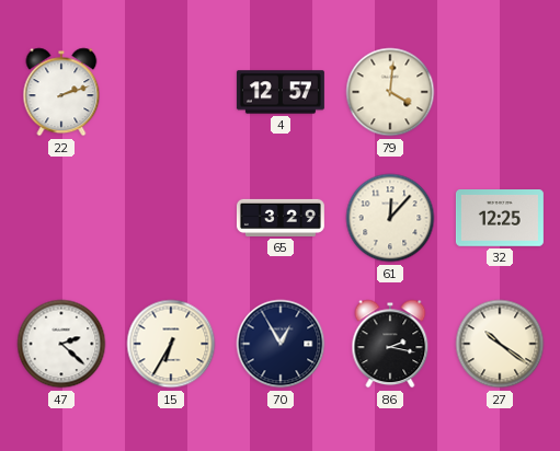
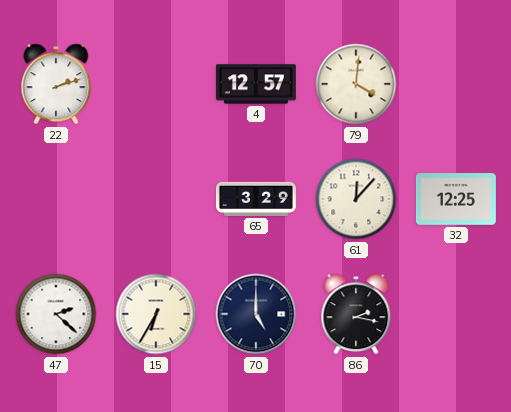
70: 12:55 -> 5:00 (256, 314)
27: 10:21 -> none (500, 344)
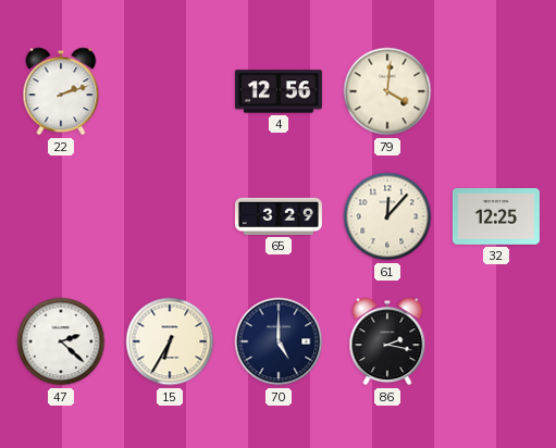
4: 12:57 -> 12:56 (279, 91)
